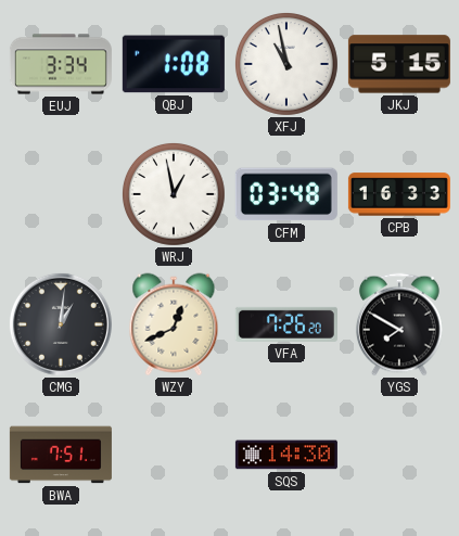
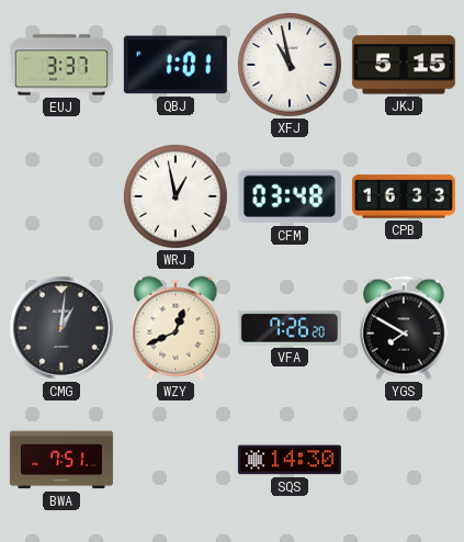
EUJ: 3:34 -> 3:37 (61, 65)
QBJ: 1:08 -> 1:01 (176, 65)
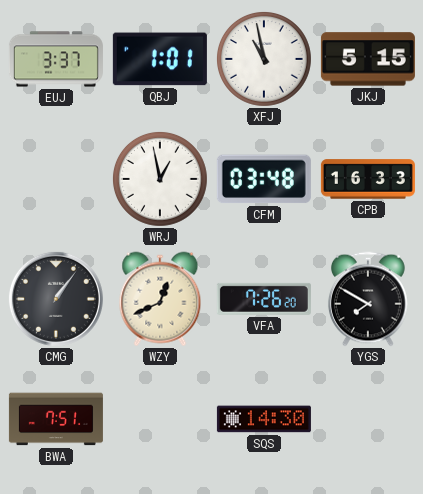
CMG: 1:01 -> 1:06 (56, 299)
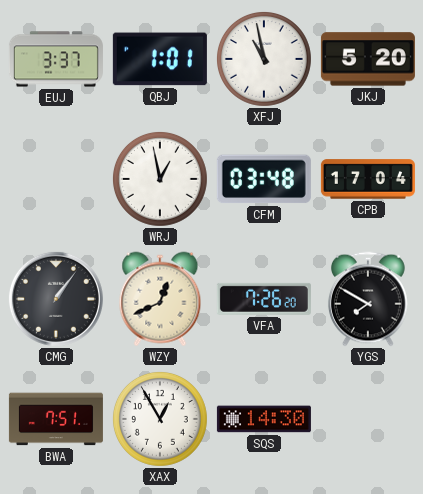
JKJ: 5:15 -> 5:20 (368, 59)
CPB: 16:33 -> 17:04 (368, 179)
XAX: none -> 12:55 (160, 419)
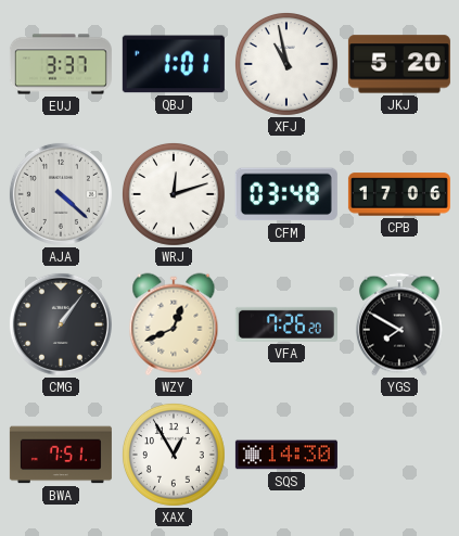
AJA: none -> 4:22 (61, 194)
WRJ: 12:58 -> 12:12 (174, 194)
CPB: 17:04 -> 17:06 (399, 194)
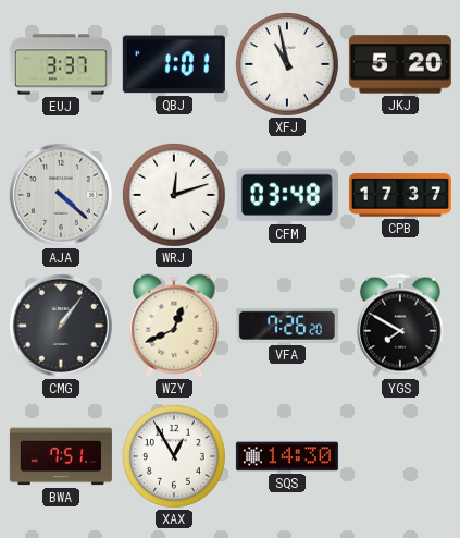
CPB: 17:06 -> 17:37 (400, 195)
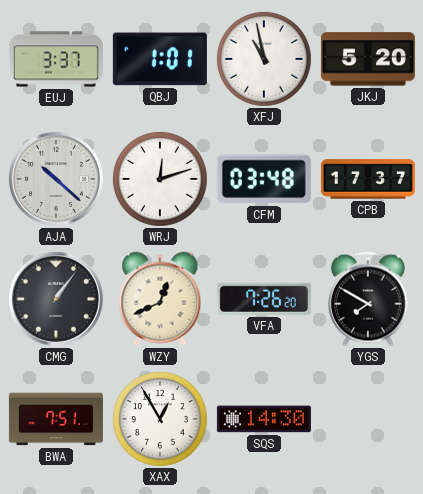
AJA: 4:22 -> 10:22 (56, 179)
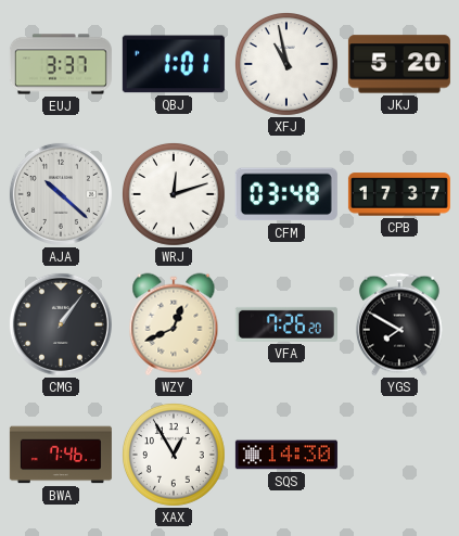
BWA: 7:51 -> 7:46 (61, 455)
